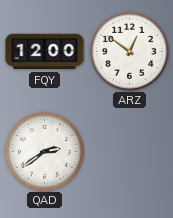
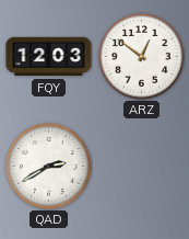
FQY: 12:00 -> 12:03 (49, 57)
QAD: 2:39 -> 2:40 (48, 166)
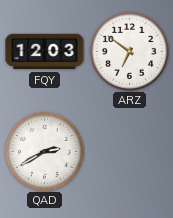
ARZ: 12:51 -> 6:51 (129, 51)
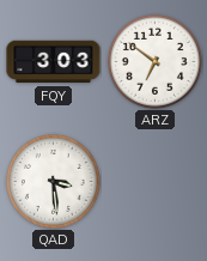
FQY: 12:03 -> 3:03 (54, 62)
QAD: 2:40 -> 3:29 (53, 181)
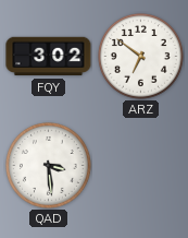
FQY: 3:03 -> 3:02 (49, 57)
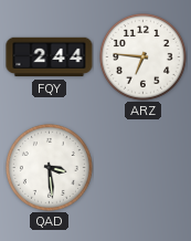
FQY: 3:02 -> 2:44 (50, 57)
ARZ: 6:51 -> 6:46 (142, 56)
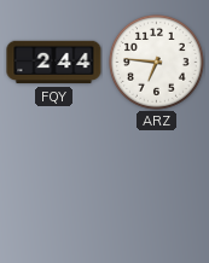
QAD: 3:29 -> none (49, 167)
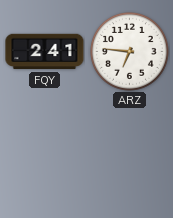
FQY: 2:44 -> 2:41 (45, 52)
